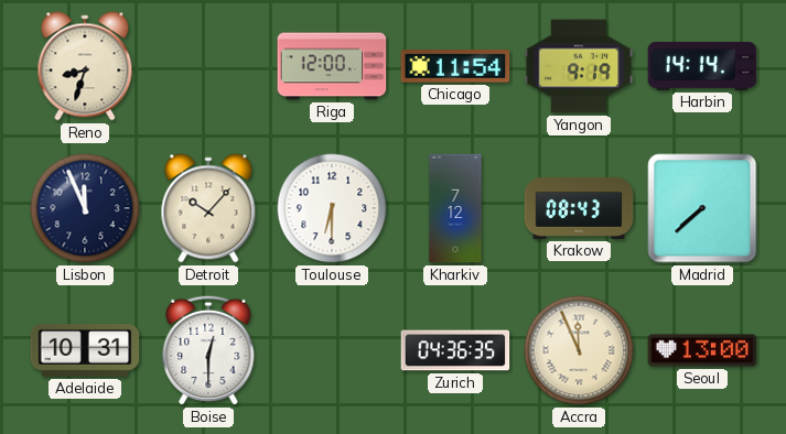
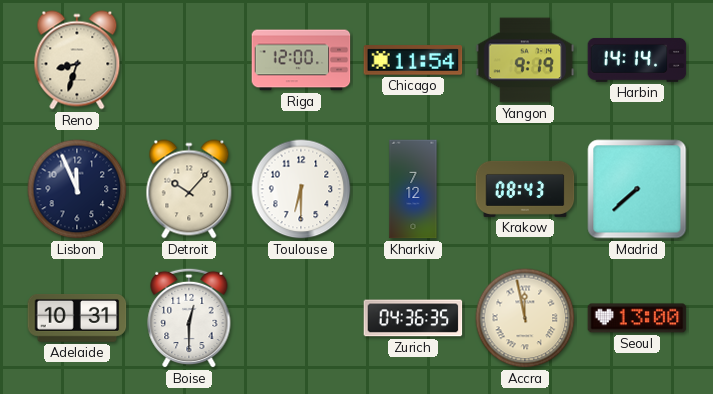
Accra: 11:56 -> 11:58 (525, 318)
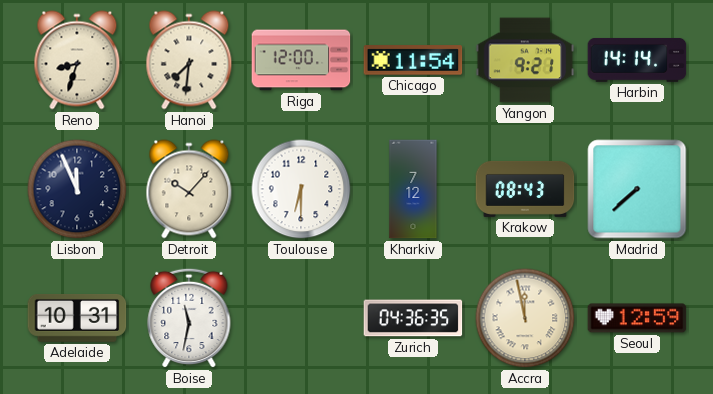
Hanoi: none -> 7:31 (189, 60)
Yangon: 9:19 -> 9:21 (525, 60)
Boise: 12:30 -> 11:32 (189, 318)
Seoul: 13:00 -> 12:59 (637, 318)
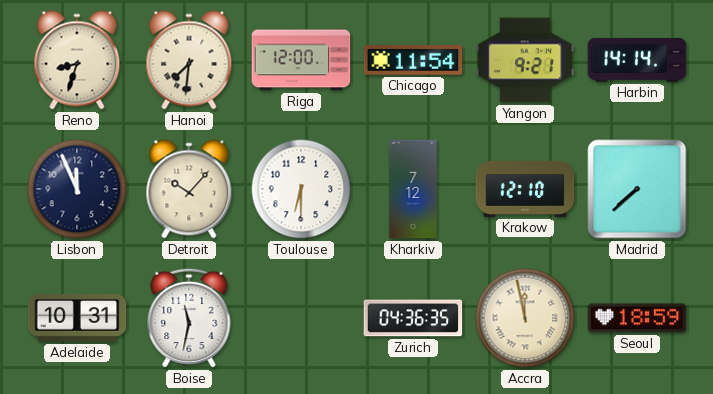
Krakow: 08:43 -> 12:10 (525, 189)
Seoul: 12:59 -> 18:59 (637, 318)
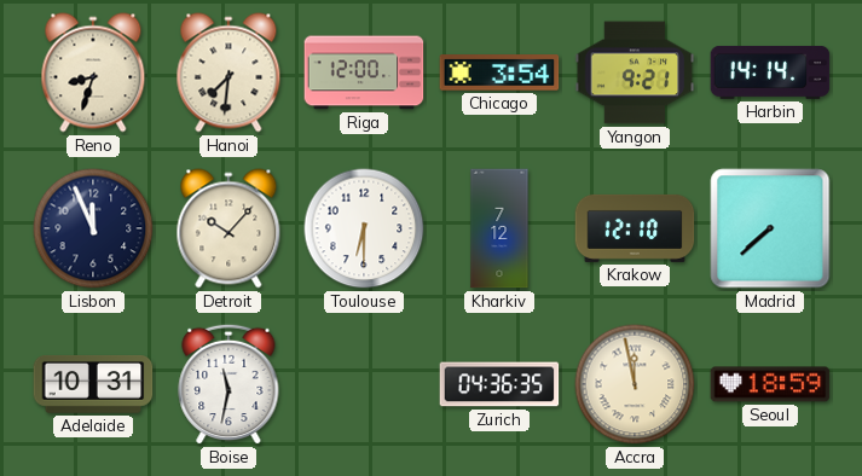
Chicago: 11:54 -> 3:54 (499, 72)
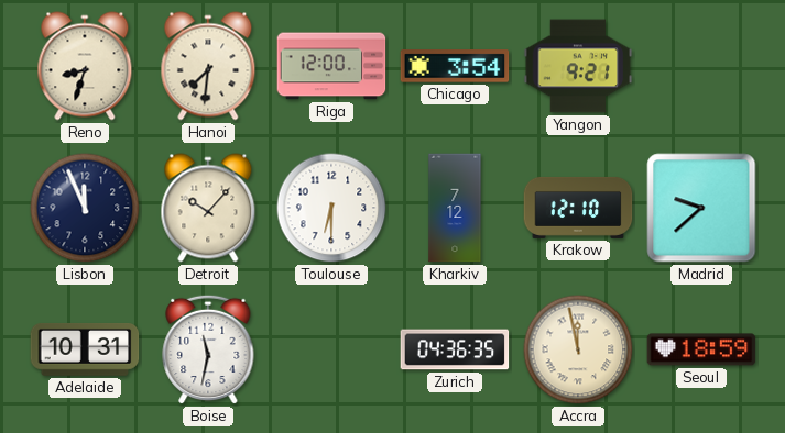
Harbin: 14:14 -> none (770, 72)
Madrid: 7:38 -> 9:38 (701, 208)
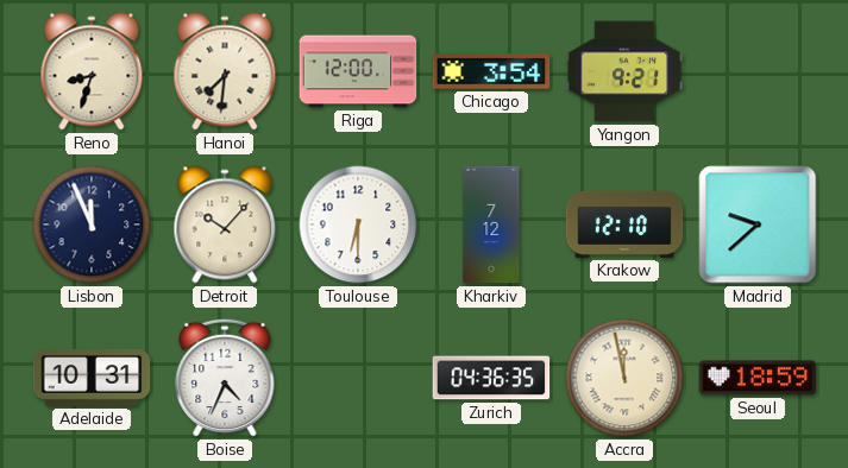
Boise: 11:32 -> 4:34 (225, 378)
